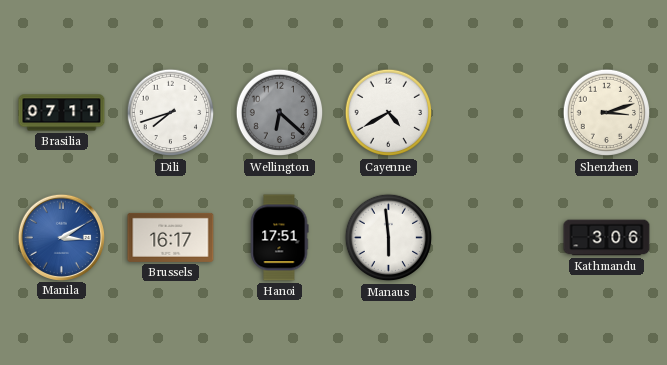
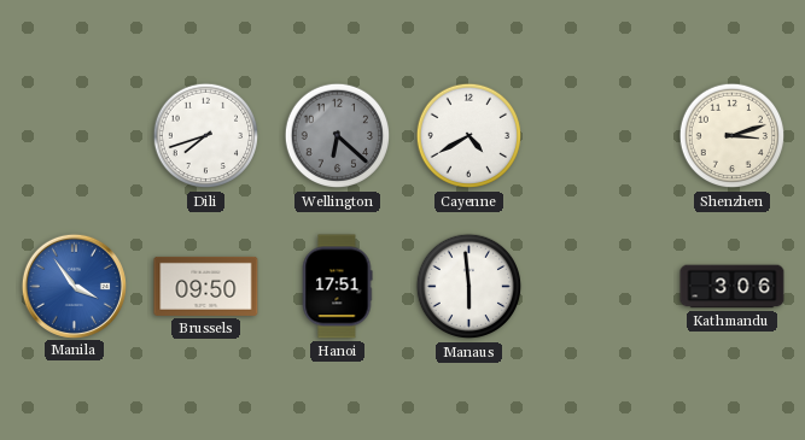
Brasilia: 07:11 -> none (62, 113)
Manila: 3:10 -> 3:54 (74, 286)
Brussels: 16:17 -> 09:50 (206, 286)
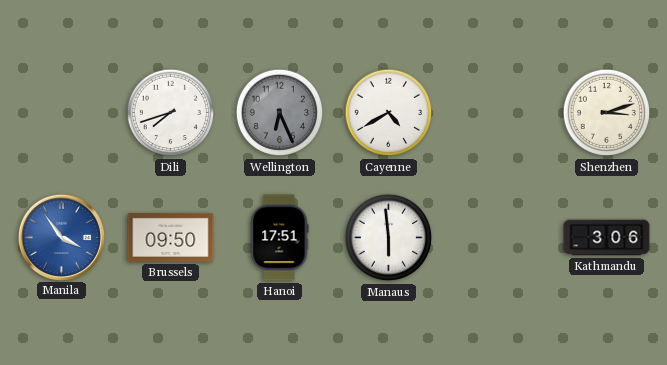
Wellington: 6:22 -> 6:26 (280, 113)
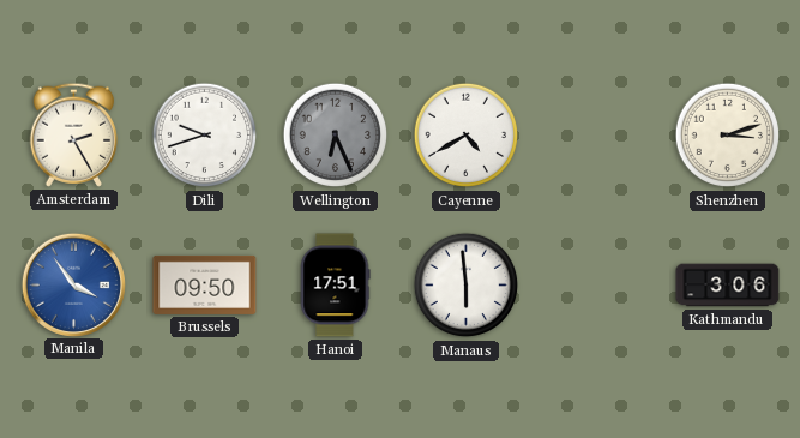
Amsterdam: none -> 2:25 (74, 134)
Dili: 7:42 -> 9:42 (205, 136)
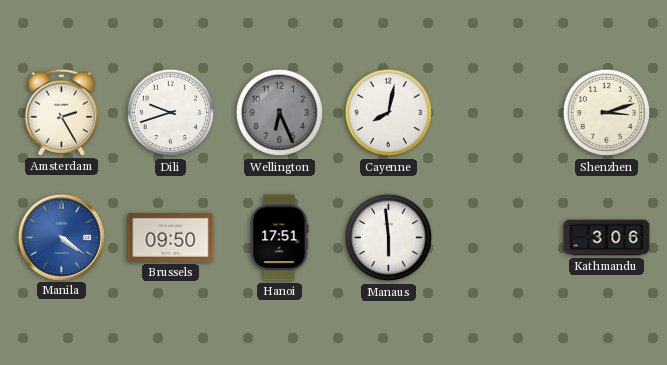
Cayenne: 4:40 -> 8:02 (389, 113)
Manila: 3:54 -> 4:21 (61, 237)
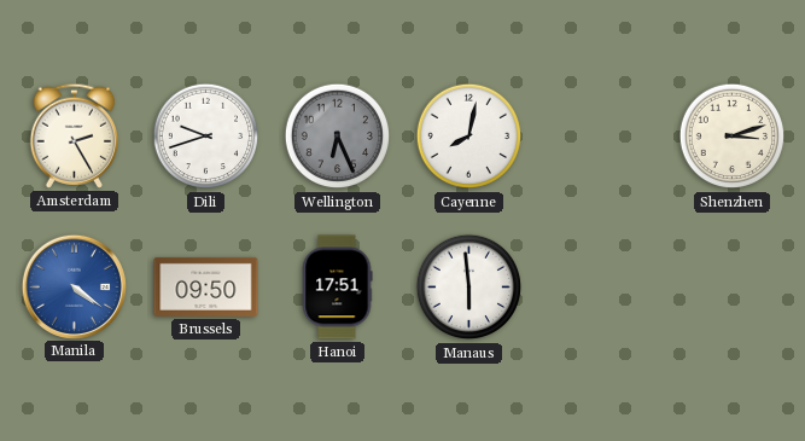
Kathmandu: 3:06 -> none (607, 238)
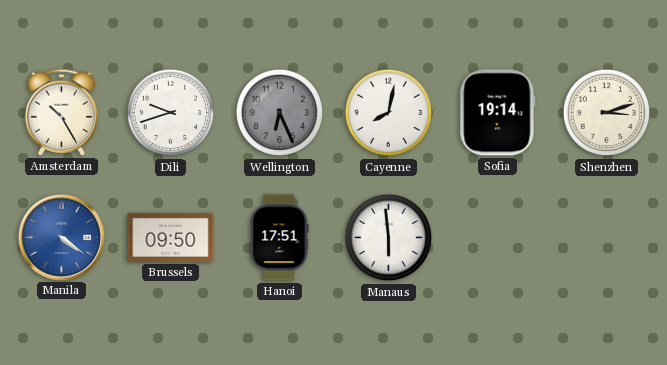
Amsterdam: 2:25 -> 10:25 (62, 112)
Sofia: none -> 19:14 (498, 113)
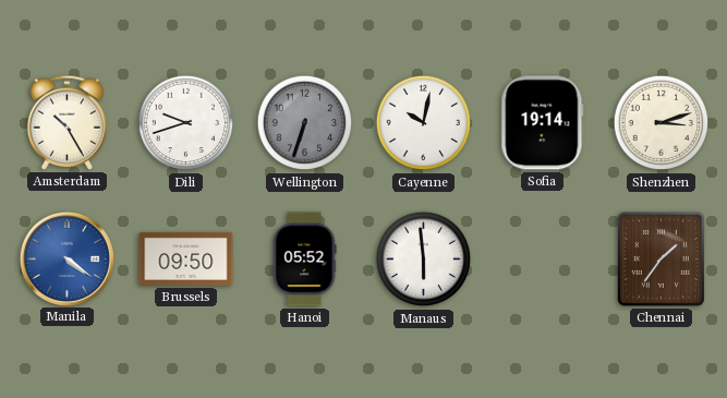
Wellington: 6:26 -> 6:33 (305, 123)
Cayenne: 8:02 -> 10:02 (424, 123)
Hanoi: 17:51 -> 05:52 (304, 260)
Chennai: none -> 1:36 (661, 258)
